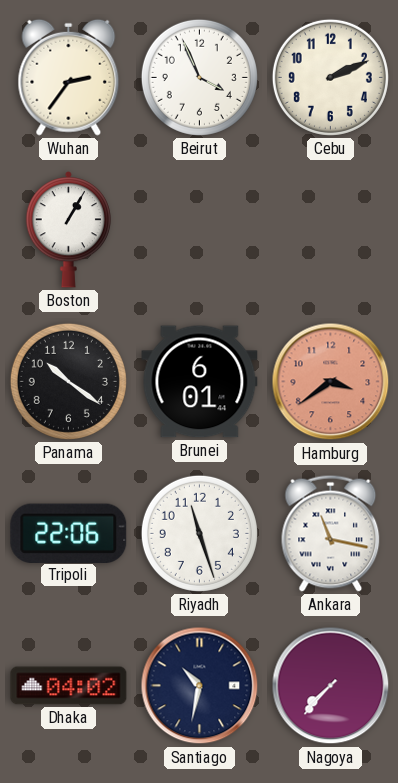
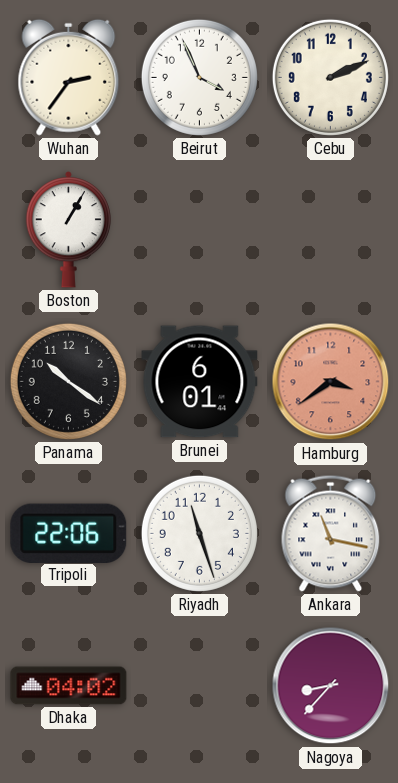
Santiago: 10:32 -> none (200, 686)
Nagoya: 7:37 -> 8:37 (331, 686)
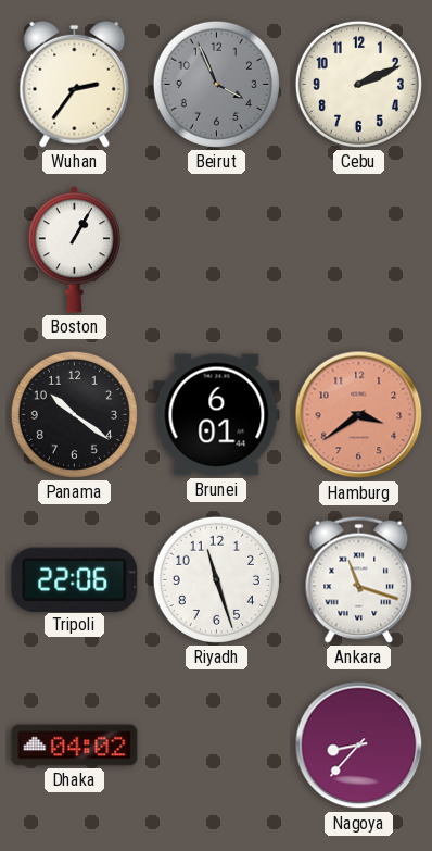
Beirut dial: white -> grey (216, 84)
Ankara: 11:17 -> 11:18 (359, 579)
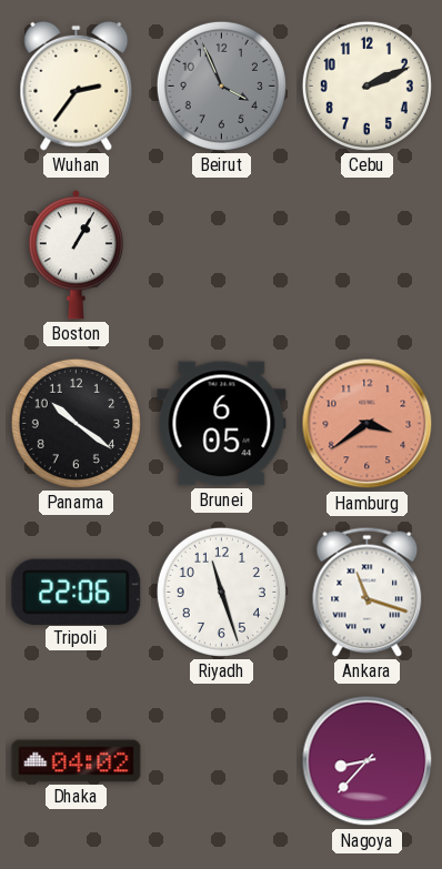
Brunei: 6:01 -> 6:05 (222, 424)
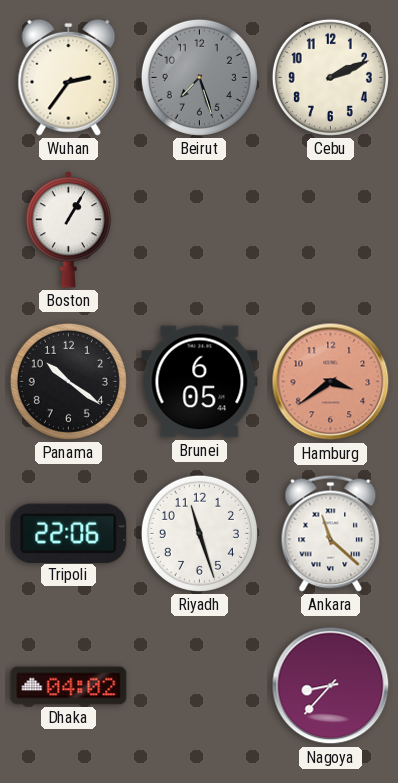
Beirut: 3:56 -> 7:27 (199, 77)
Ankara: 11:18 -> 11:22 (331, 533)
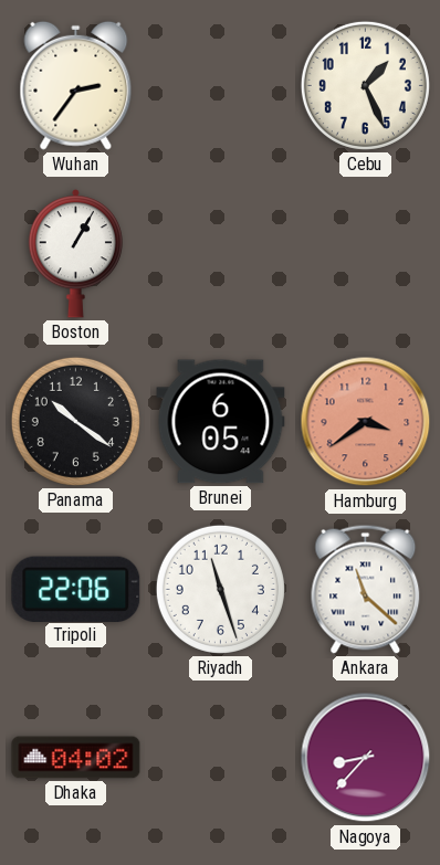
Beirut: 7:27 -> none (199, 77)
Cebu: 2:11 -> 1:26 (365, 85)
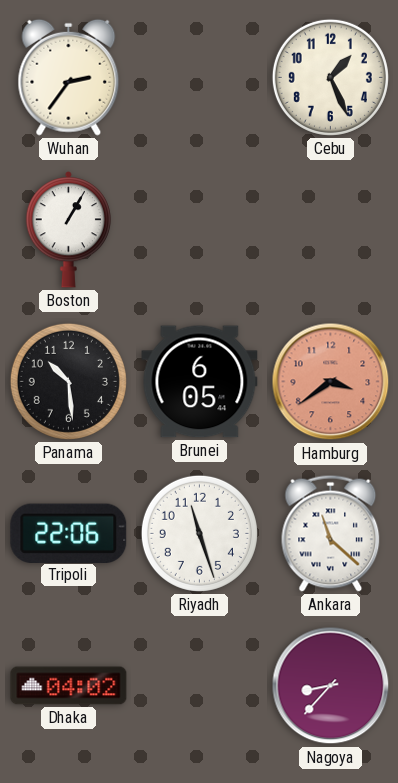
Panama: 10:21 -> 10:29 (68, 381)
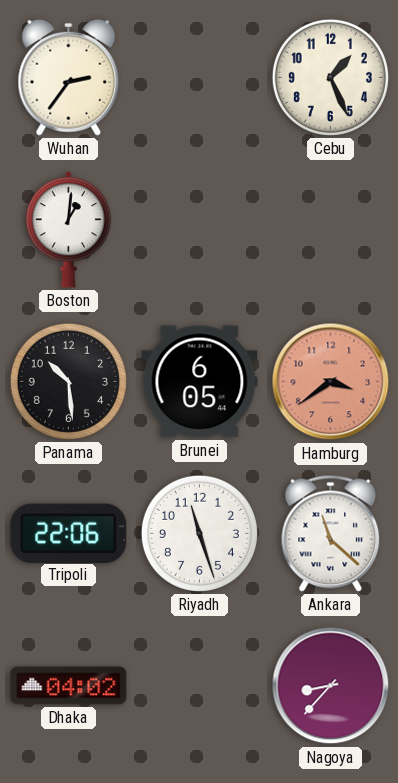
Boston: 1:05 -> 1:01 (68, 230)
